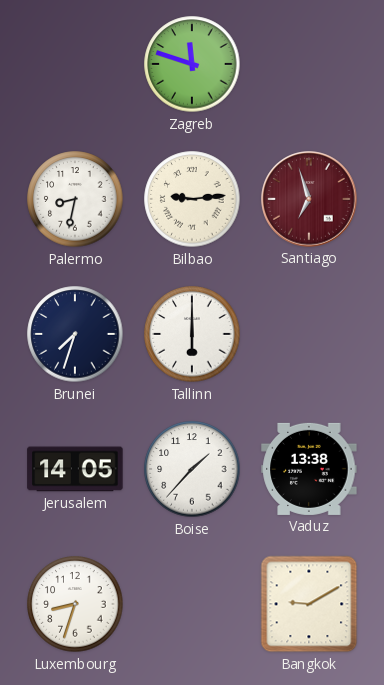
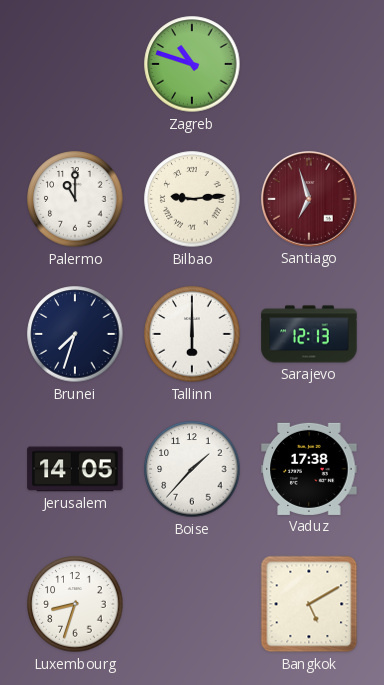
Zagreb: 11:48 -> 10:48 (192, 64)
Palermo: 8:32 -> 11:00 (75, 199)
Sarajevo: none -> 12:13 (309, 334)
Vaduz: 13:38 -> 17:38 (309, 469)
Bangkok: 9:10 -> 5:10 (309, 604)
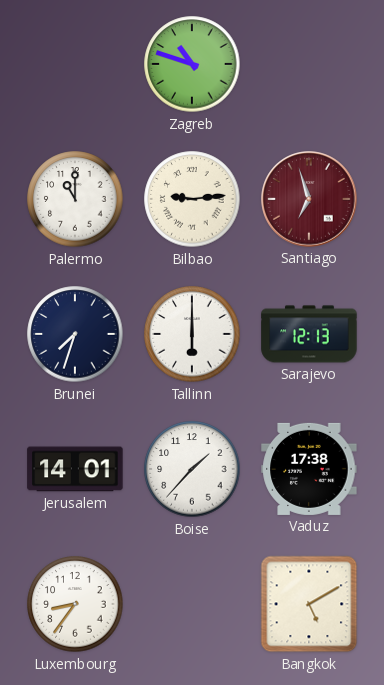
Jerusalem: 14:05 -> 14:01 (75, 469)
Luxembourg: 8:33 -> 8:36 (75, 604)
